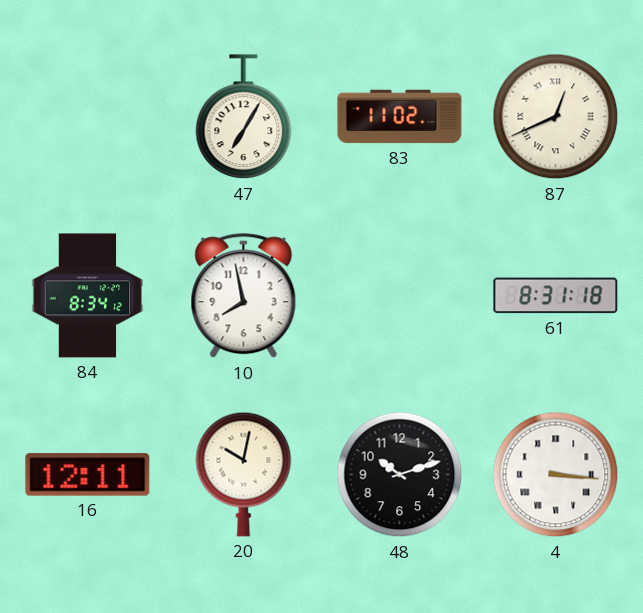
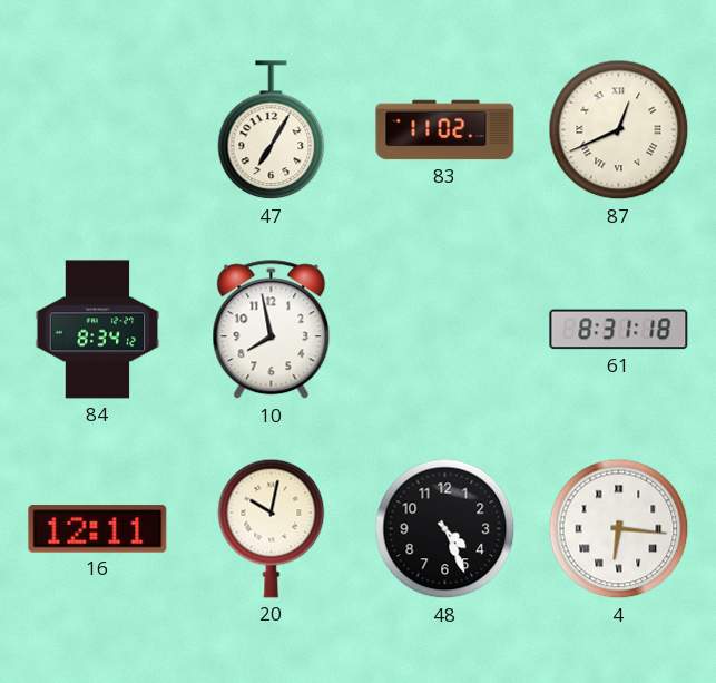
48: 10:12 -> 4:26 (445, 529)
4: 3:16 -> 6:16 (619, 529)
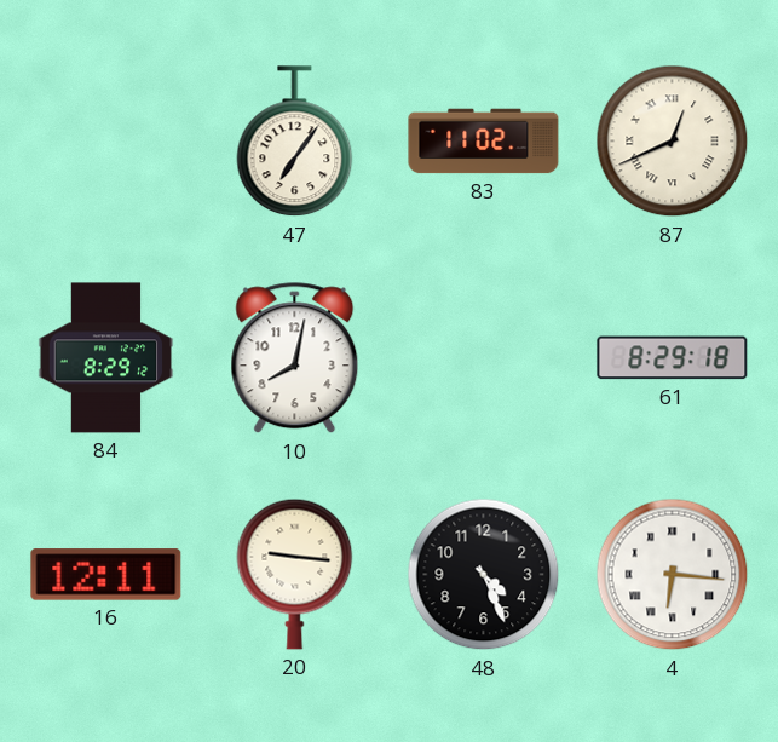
47: 7:05 -> 7:06 (295, 142)
84: 8:34 -> 8:29 (106, 358)
10: 7:58 -> 8:02 (295, 358)
61: 8:31 -> 8:29 (673, 358)
20: 10:02 -> 9:16 (295, 574)
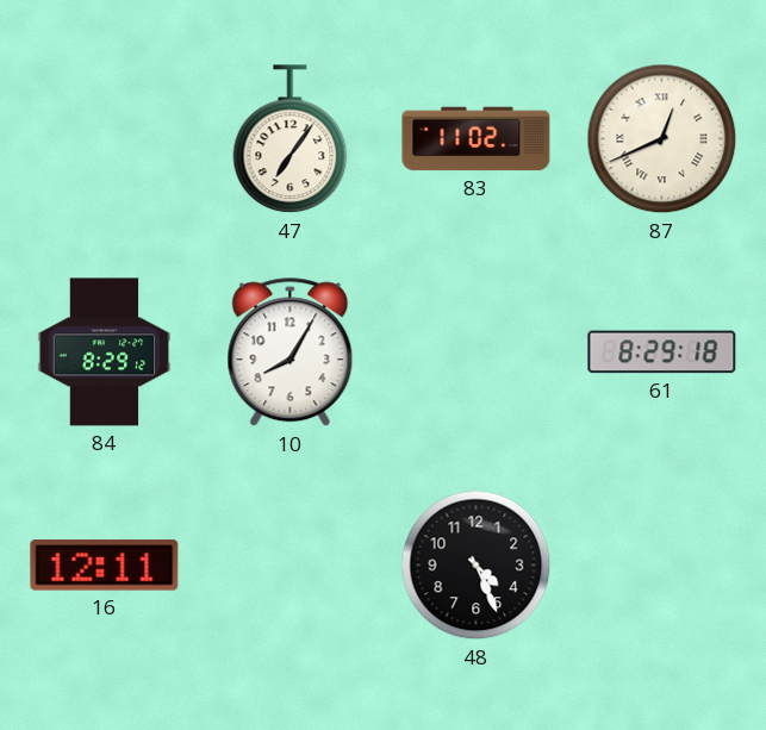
10: 8:02 -> 8:05 (291, 352)
20: 9:16 -> none (295, 574)
4: 6:16 -> none (673, 575)
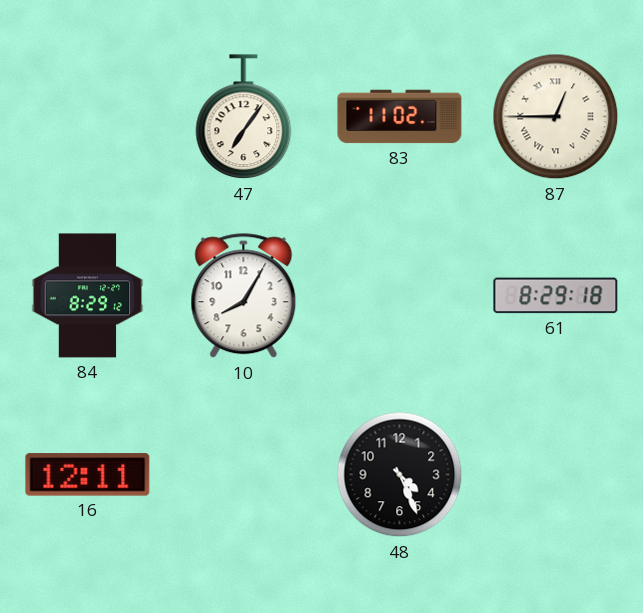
87: 12:41 -> 12:45 (556, 117)
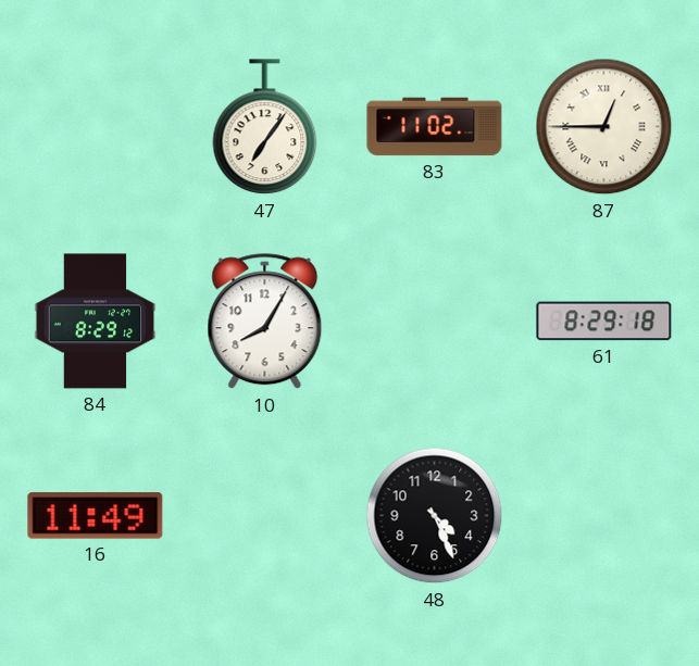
16: 12:11 -> 11:49 (96, 516)
